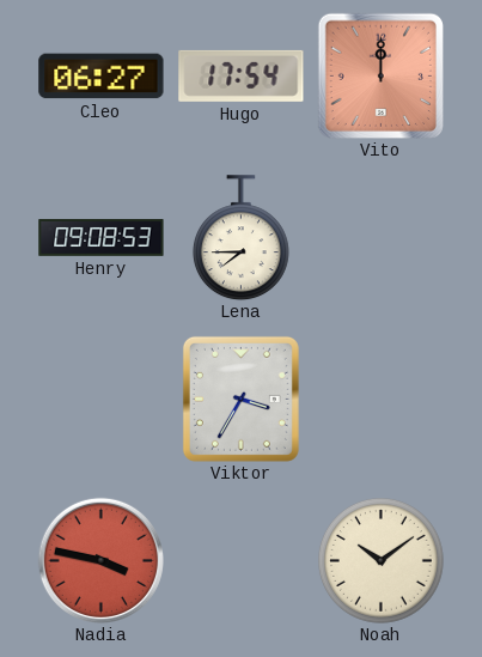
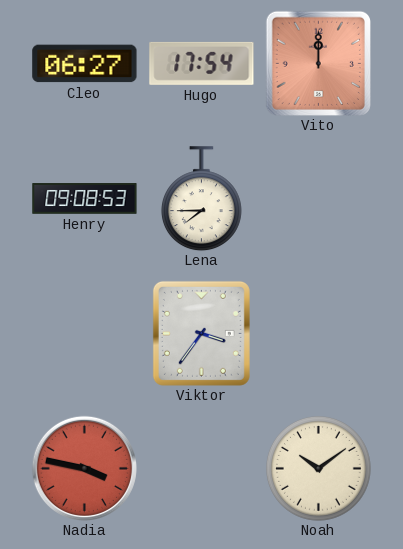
Viktor: 3:35 -> 3:36 (201, 333)
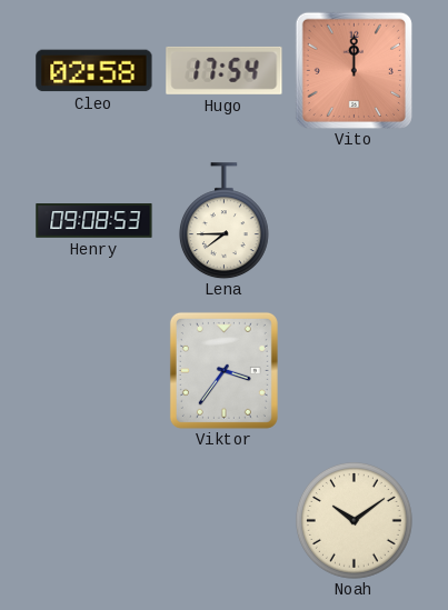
Cleo: 06:27 -> 02:58 (94, 71)
Nadia: 3:47 -> none (84, 468)
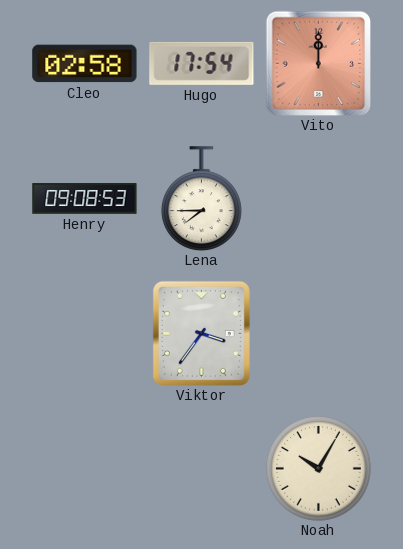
Noah: 10:09 -> 10:05 (319, 469)
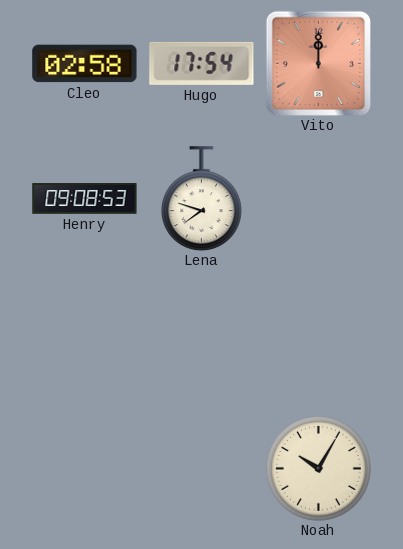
Lena: 7:45 -> 7:48 (201, 199)
Viktor: 3:36 -> none (201, 333)
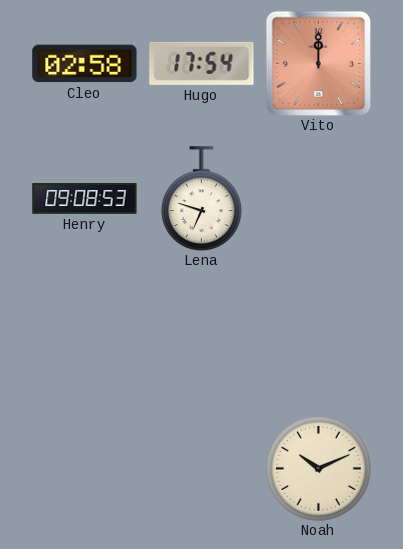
Lena: 7:48 -> 6:48 (201, 199)
Noah: 10:05 -> 10:11 (319, 469)
